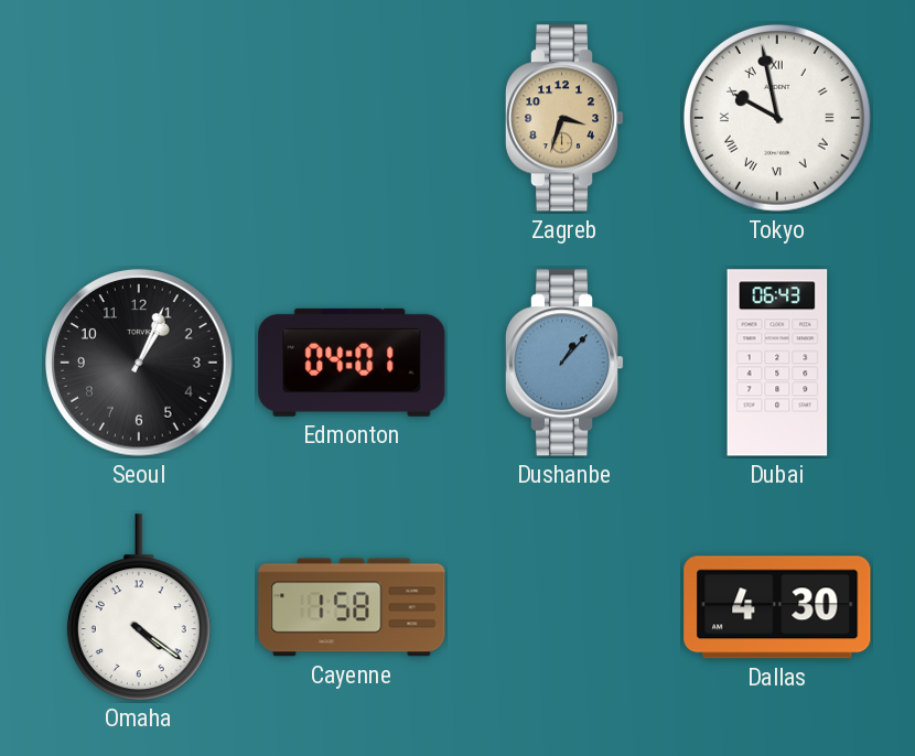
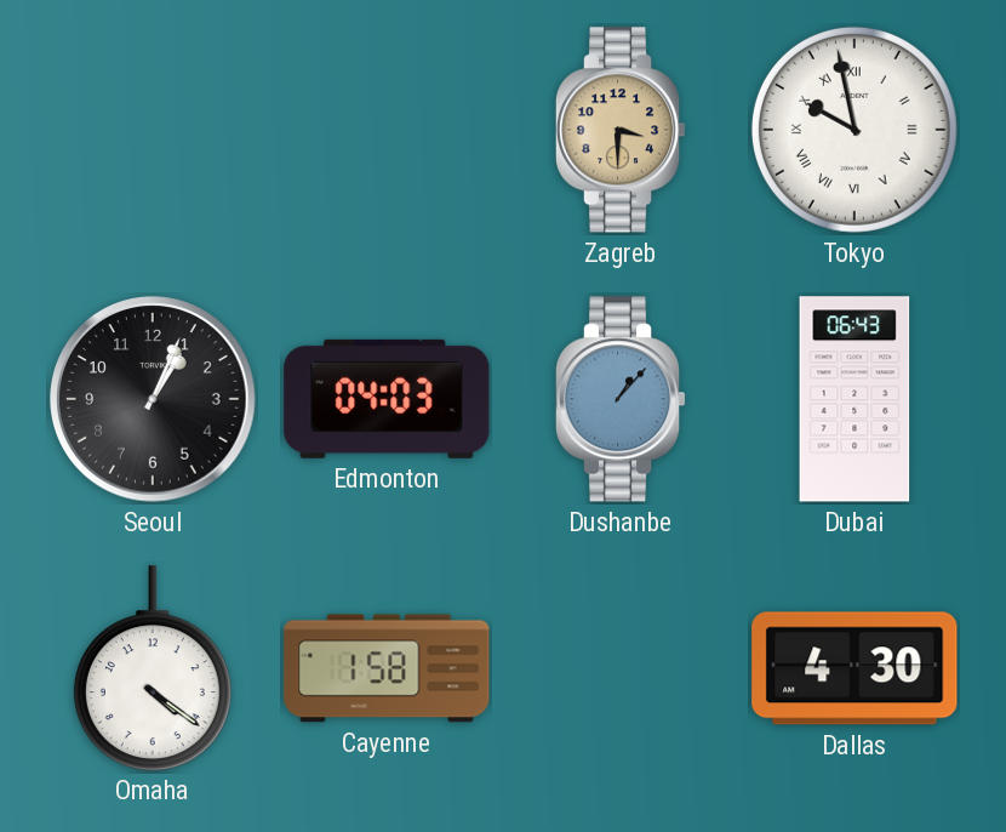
Zagreb: 3:33 -> 3:30 (621, 130)
Edmonton: 04:01 -> 04:03 (387, 399)
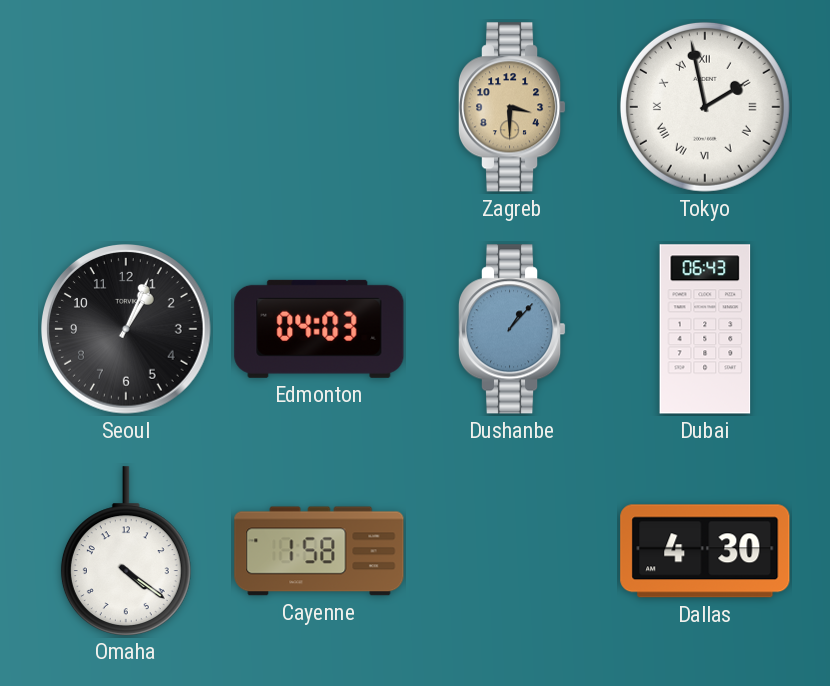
Tokyo: 9:58 -> 1:58 (705, 107)
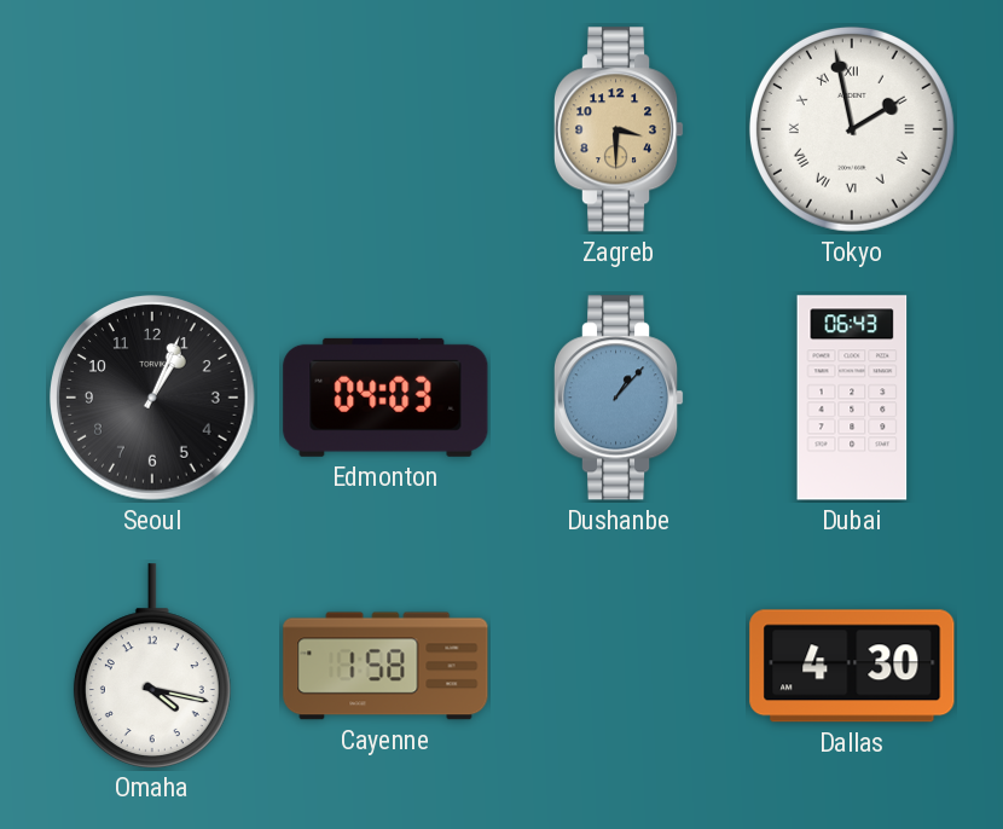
Omaha: 4:21 -> 4:17 (152, 666)
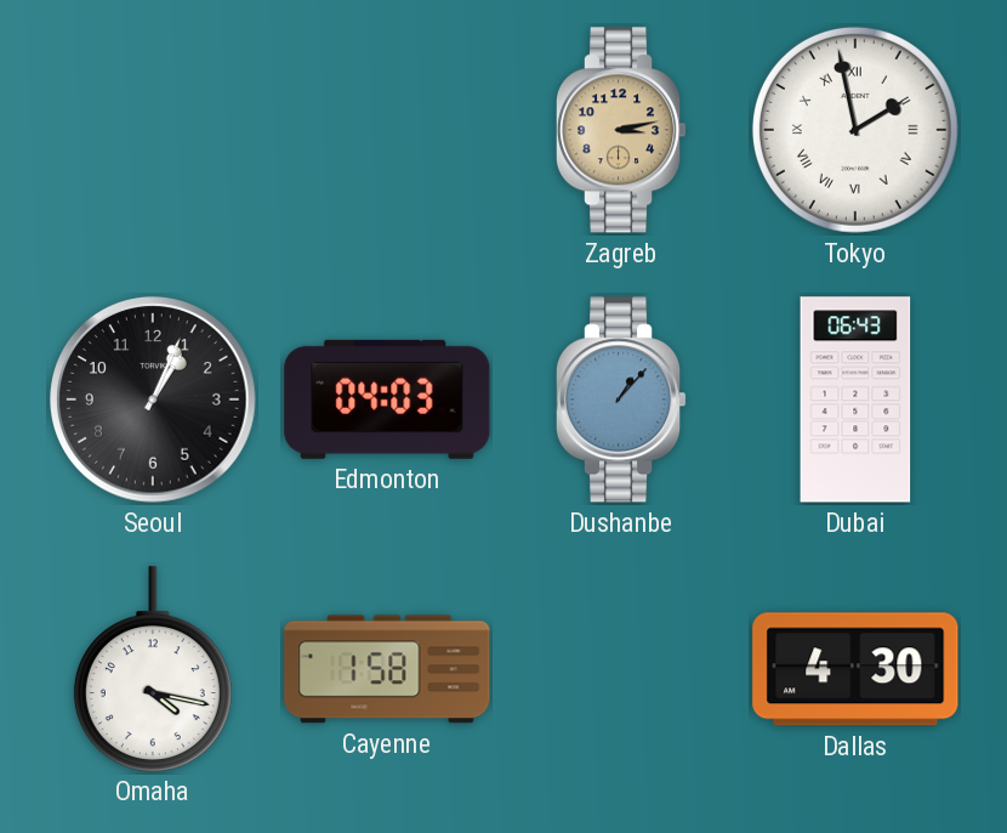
Zagreb: 3:30 -> 3:13 (621, 130)
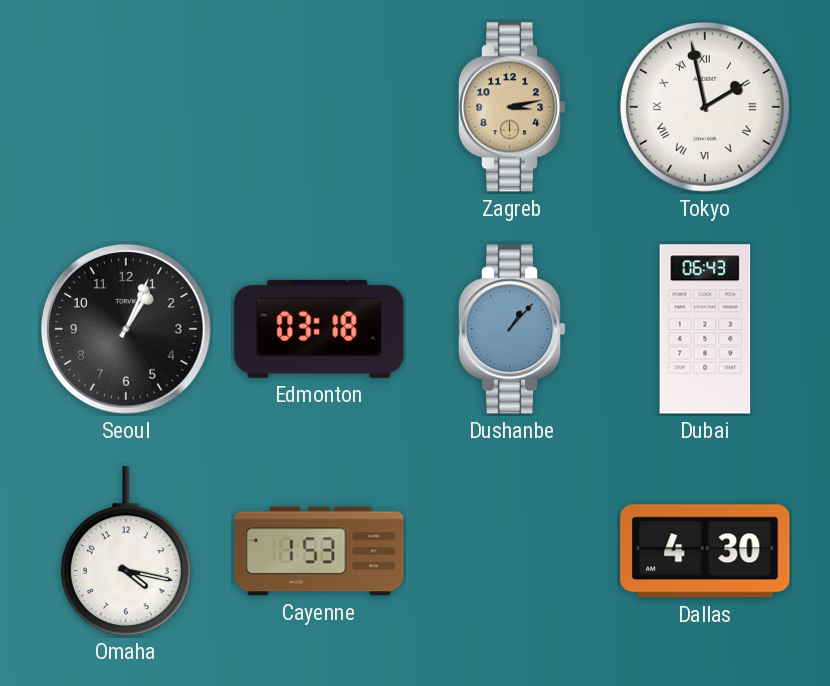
Edmonton: 04:03 -> 03:18 (319, 329)
Cayenne: 1:58 -> 1:53 (319, 551)
